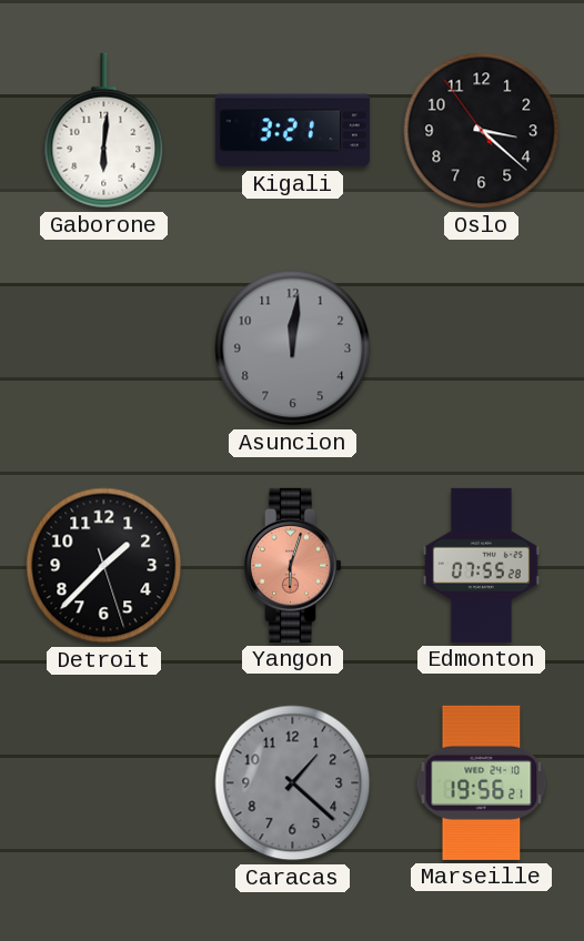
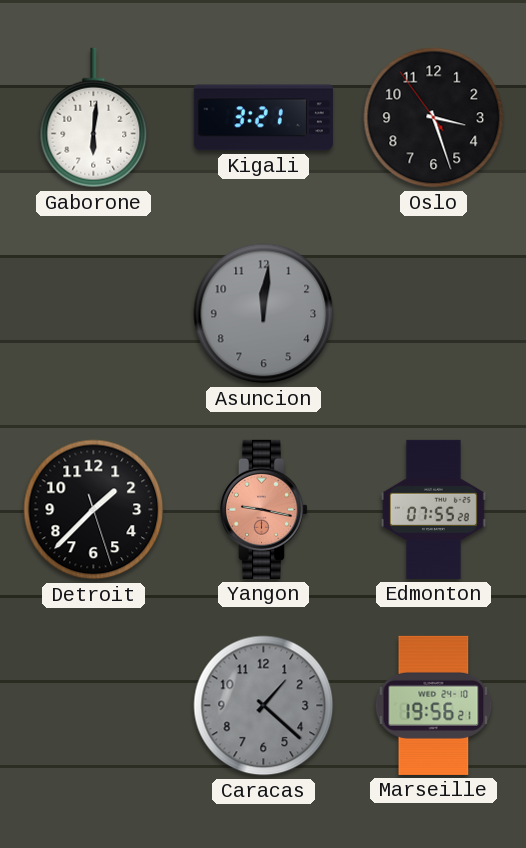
Oslo: 3:21 -> 3:26 (434, 118)
Yangon: 6:03 -> 9:17 (263, 509)
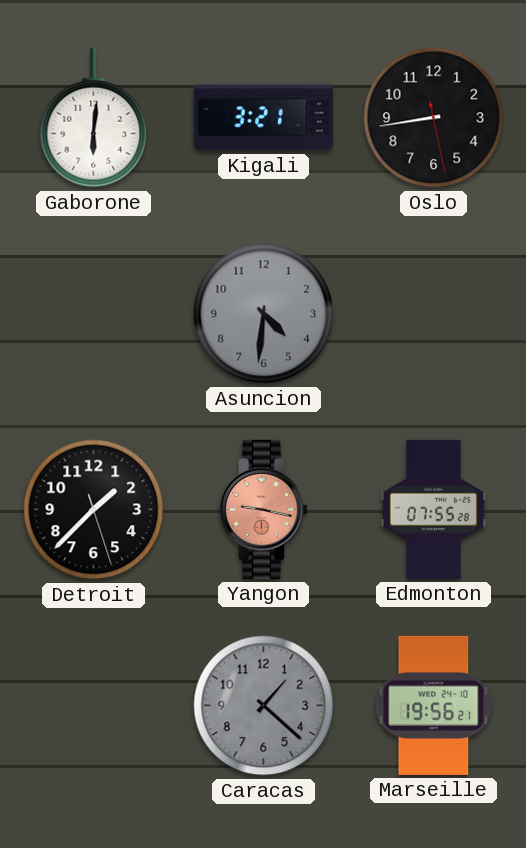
Oslo: 3:26 -> 8:43 (434, 118)
Asuncion: 12:01 -> 4:31 (264, 314)
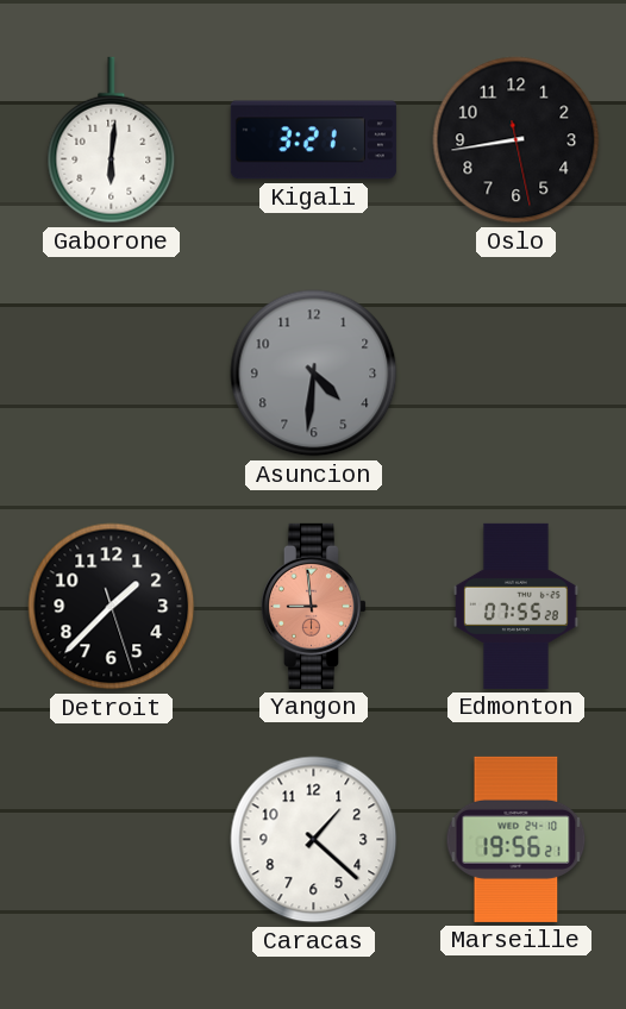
Yangon: 9:17 -> 8:59 (313, 606)
Caracas dial: grey -> white (314, 840)
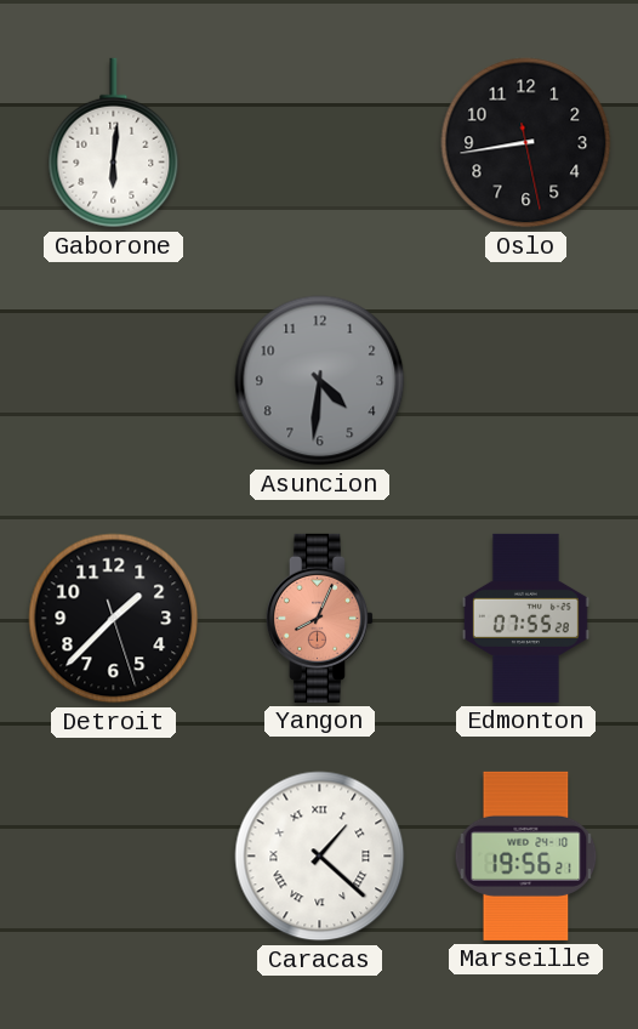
Kigali: 3:21 -> none (313, 140)
Yangon: 8:59 -> 8:04 (319, 618)
Caracas numerals: Arabic -> Roman (320, 857)
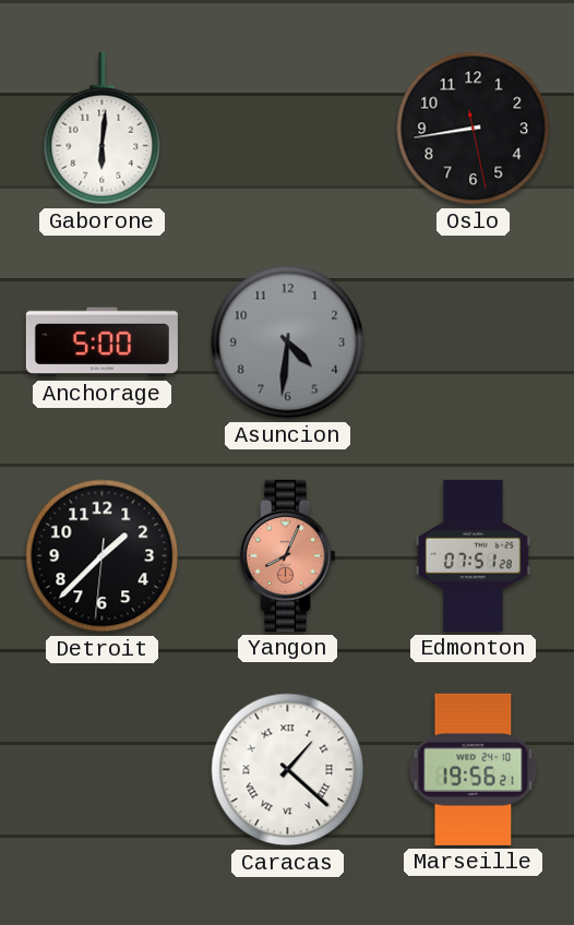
Anchorage: none -> 5:00 (101, 343)
Detroit: 1:37:27 -> 1:37:31 (103, 556)
Edmonton: 07:55 -> 07:51 (473, 555)
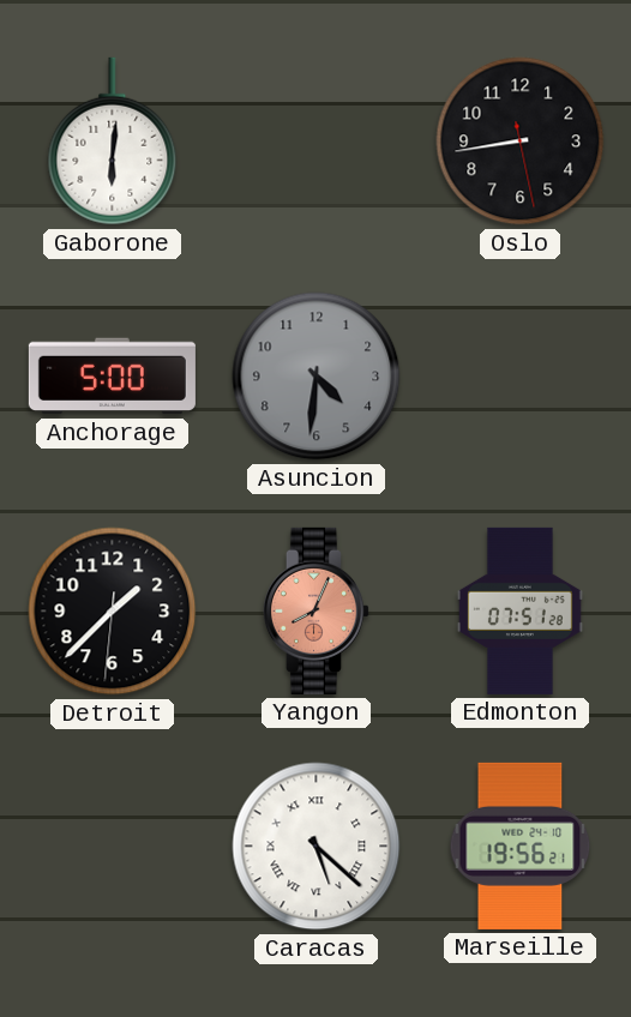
Caracas: 1:22 -> 5:22 (317, 847)
